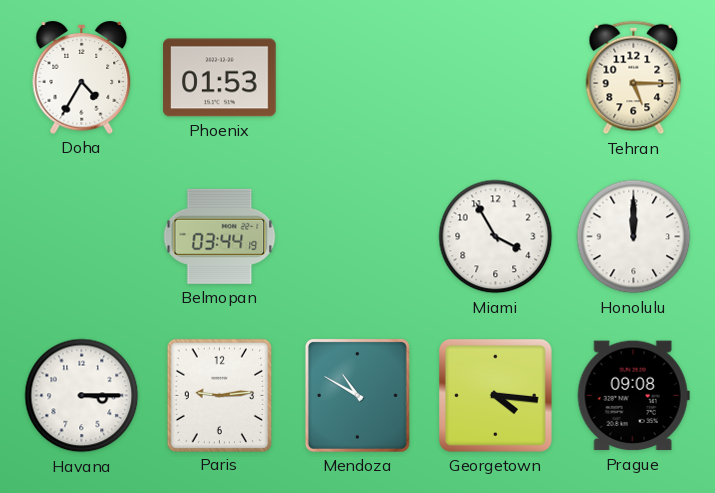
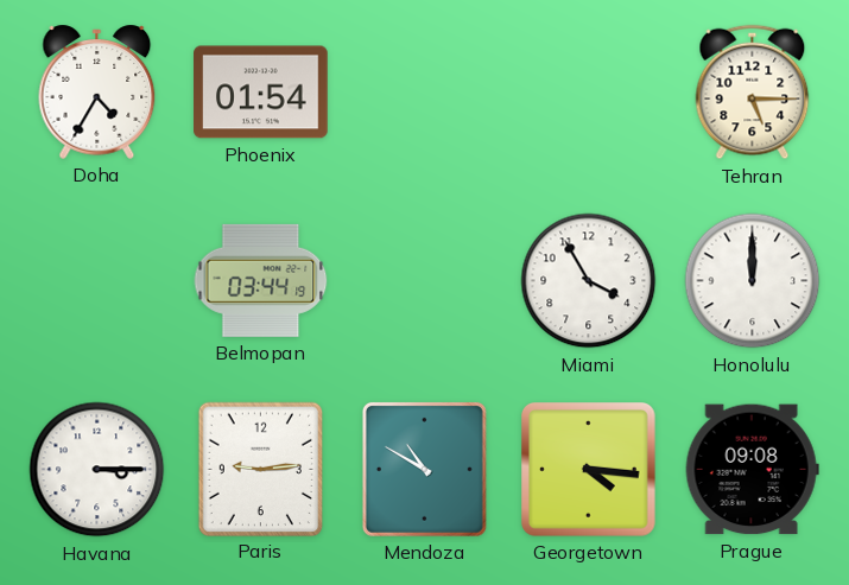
Phoenix: 01:53 -> 01:54 (261, 93)
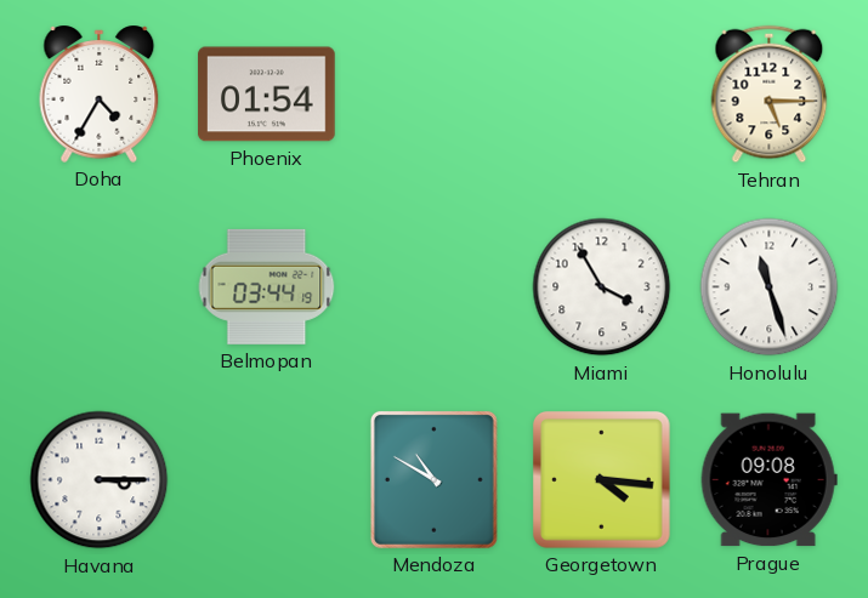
Honolulu: 12:00 -> 11:27 (770, 287)
Paris: 9:14 -> none (260, 469)
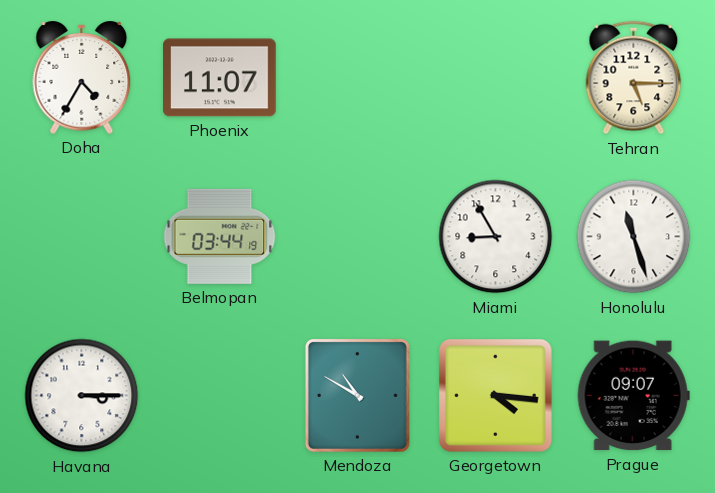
Phoenix: 01:54 -> 11:07 (220, 78)
Miami: 3:55 -> 8:55 (496, 237)
Prague: 09:08 -> 09:07 (633, 396)
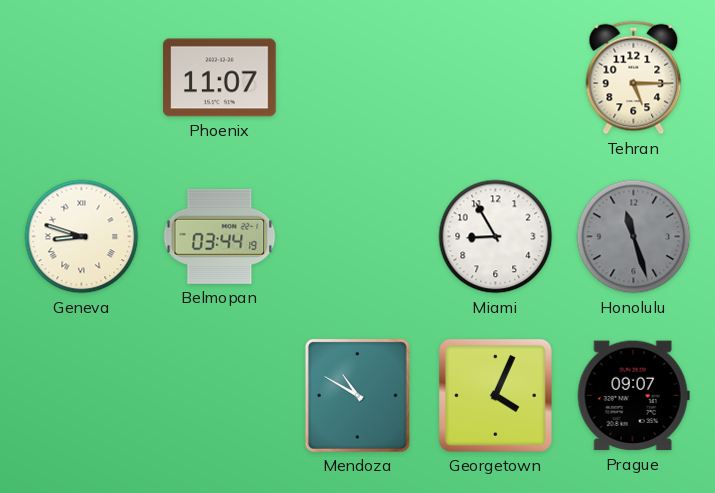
Doha: 4:35 -> none (82, 77)
Geneva: none -> 8:48 (82, 237)
Honolulu dial: white -> grey (634, 237)
Havana: 3:15 -> none (82, 396)
Georgetown: 4:16 -> 4:04 (496, 396)
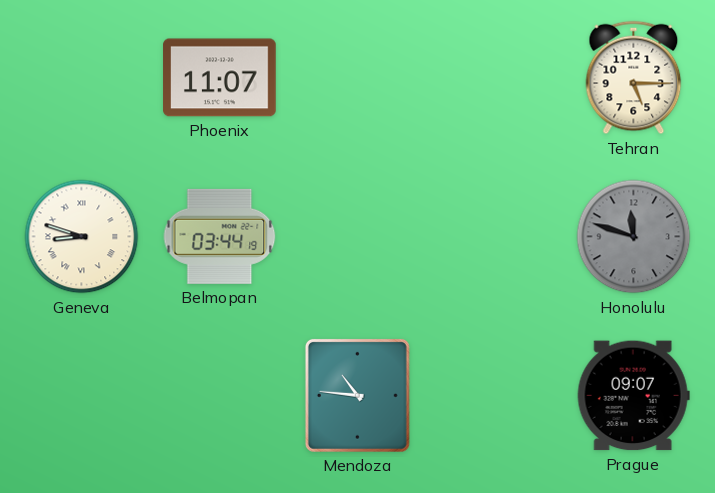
Miami: 8:55 -> none (496, 237)
Honolulu: 11:27 -> 11:48 (634, 237)
Mendoza: 10:50 -> 10:46 (357, 395)
Georgetown: 4:04 -> none (496, 396)
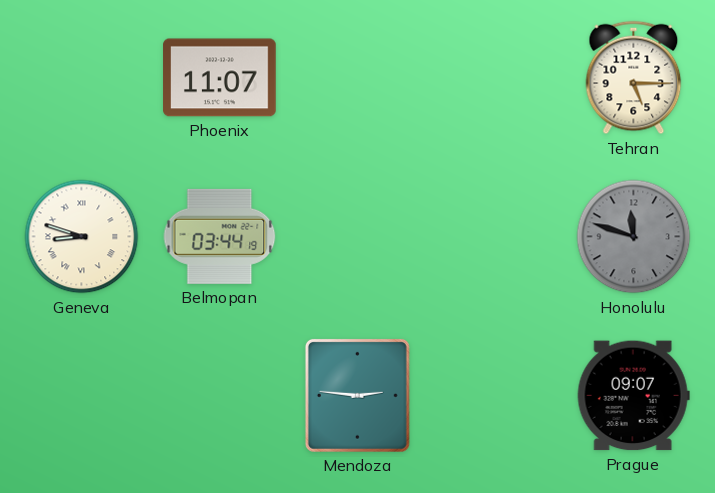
Mendoza: 10:46 -> 2:46 (357, 395)
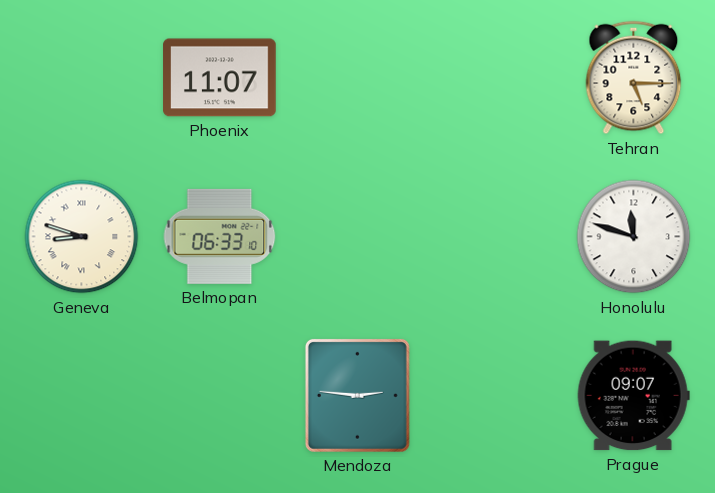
Belmopan: 03:44 -> 06:33 (220, 236)
Honolulu dial: grey -> white (634, 237)
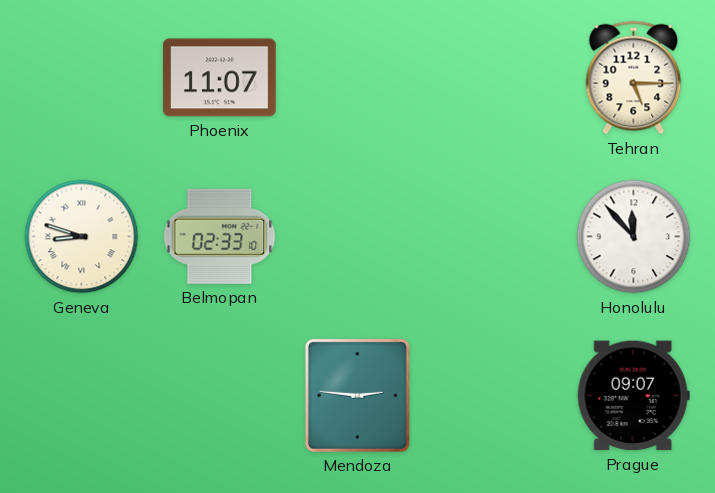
Belmopan: 06:33 -> 02:33 (220, 236)
Honolulu: 11:48 -> 11:53 (634, 237)
